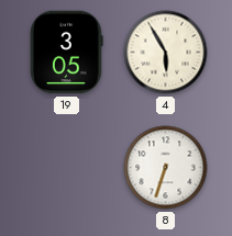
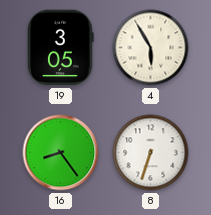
16: none -> 8:24 (61, 153)
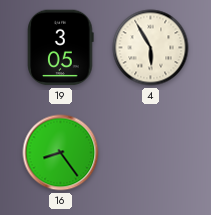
8: 6:33 -> none (151, 153)
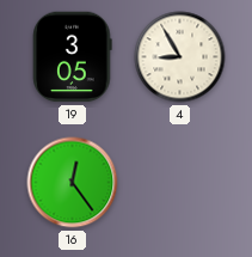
4: 5:55 -> 8:55 (180, 57)
16: 8:24 -> 12:24 (73, 183)
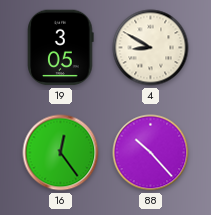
4: 8:55 -> 8:50 (151, 48)
88: none -> 10:23 (151, 153)
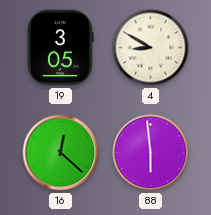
16: 12:24 -> 12:22 (61, 153)
88: 10:23 -> 5:59 (151, 153)
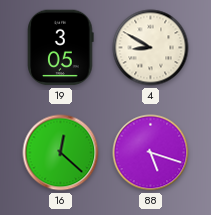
88: 5:59 -> 5:18 (151, 153)
